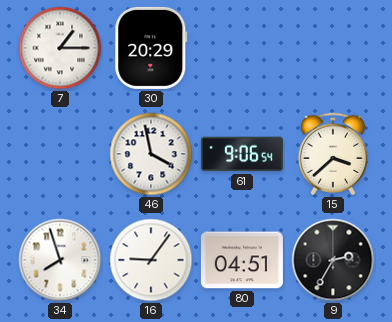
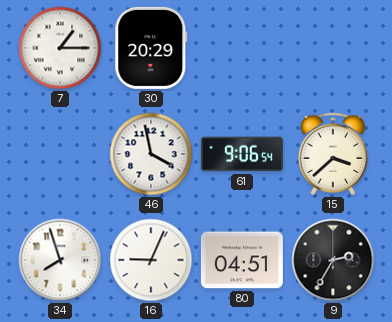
16: 9:06 -> 9:04 (151, 260)
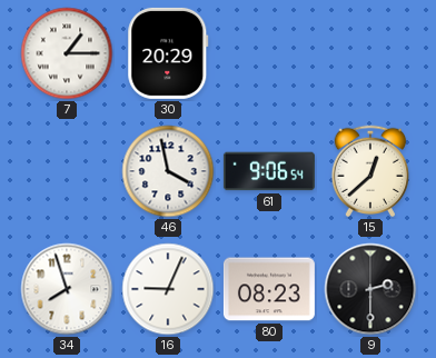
15: 3:38 -> 12:38 (370, 171)
80: 04:51 -> 08:23 (269, 289)
9: 2:35 -> 2:30 (370, 289)
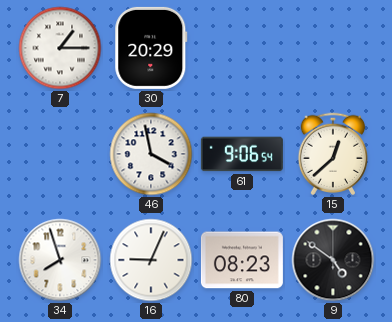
9: 2:30 -> 4:51 (333, 260)
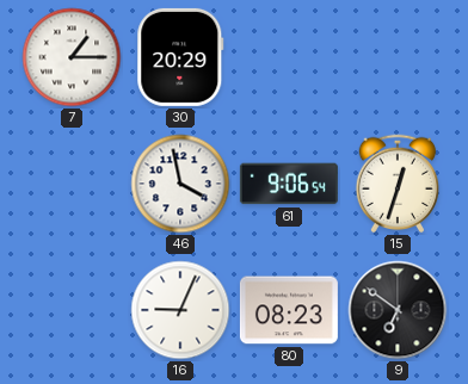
15: 12:38 -> 12:33 (398, 184)
34: 7:57 -> none (60, 260)
9: 4:51 -> 6:51 (398, 310)
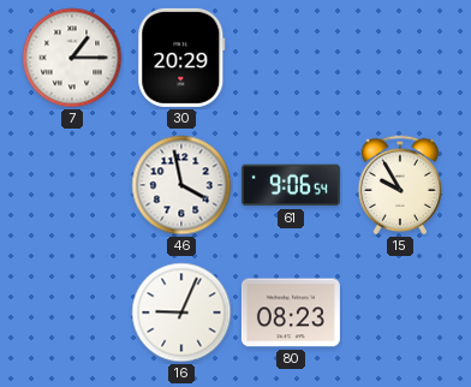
15: 12:33 -> 9:55 (400, 185)
9: 6:51 -> none (398, 310)
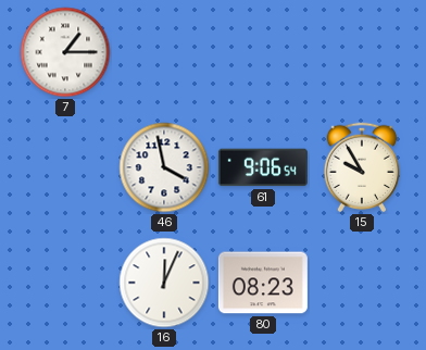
30: 20:29 -> none (181, 58)
16: 9:04 -> 12:04 (164, 283)
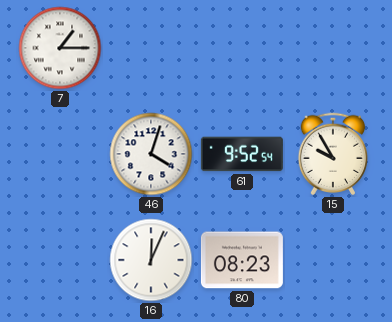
46: 3:58 -> 4:03 (151, 154)
61: 9:06 -> 9:52 (242, 154)
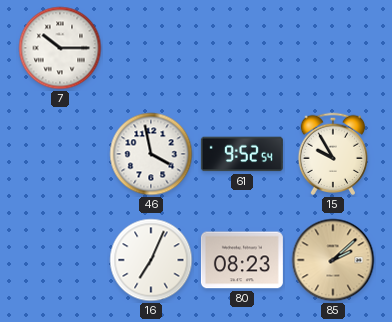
7: 1:15 -> 10:15 (60, 48)
46: 4:03 -> 3:58 (151, 154)
16: 12:04 -> 7:04 (151, 260)
85: none -> 2:08 (333, 260)
